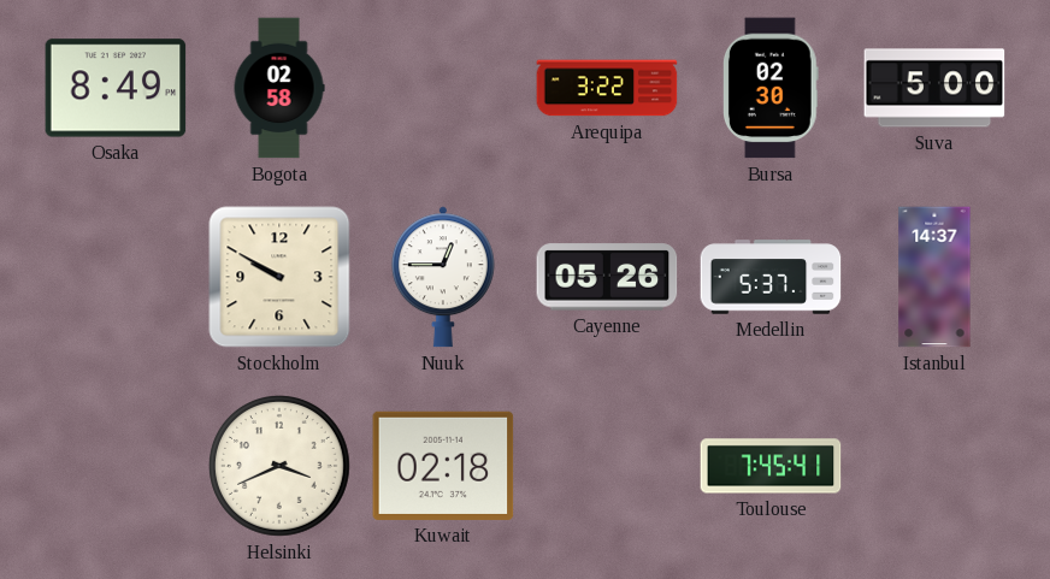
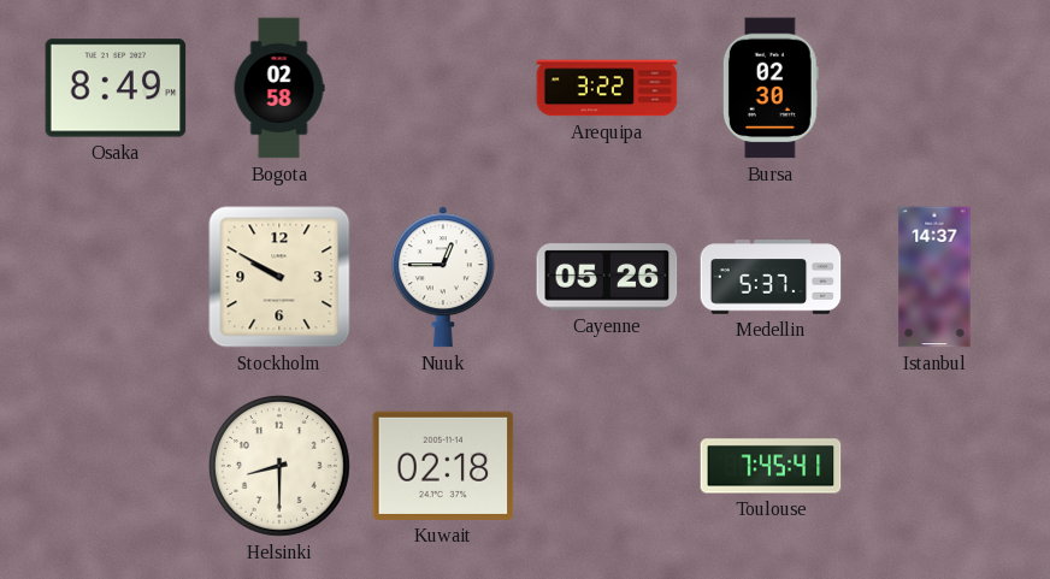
Suva: 5:00 -> none (934, 88)
Helsinki: 3:41 -> 8:30 (281, 467)
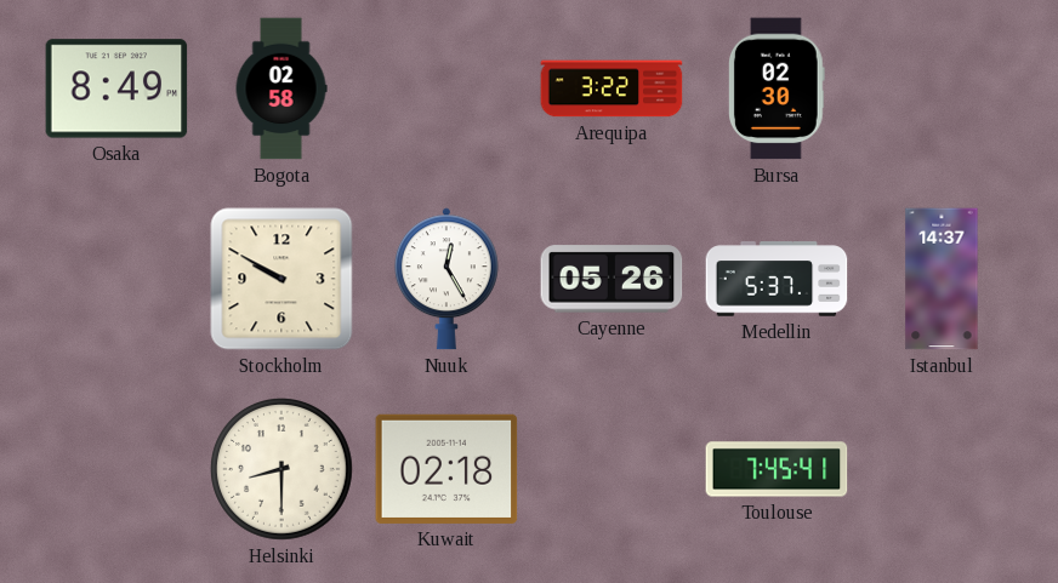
Nuuk: 12:45 -> 12:25 (446, 279)
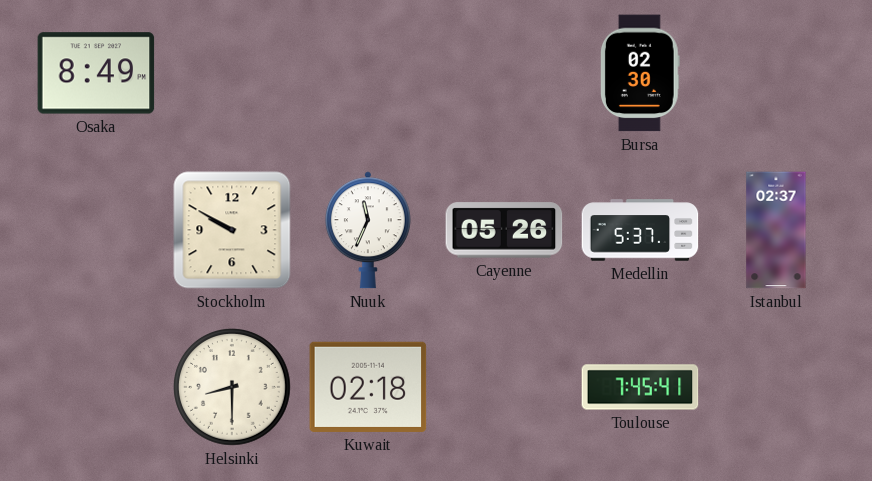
Bogota: 02:58 -> none (281, 88)
Arequipa: 3:22 -> none (612, 88)
Nuuk: 12:25 -> 11:34 (368, 230)
Istanbul: 14:37 -> 02:37 (776, 230)
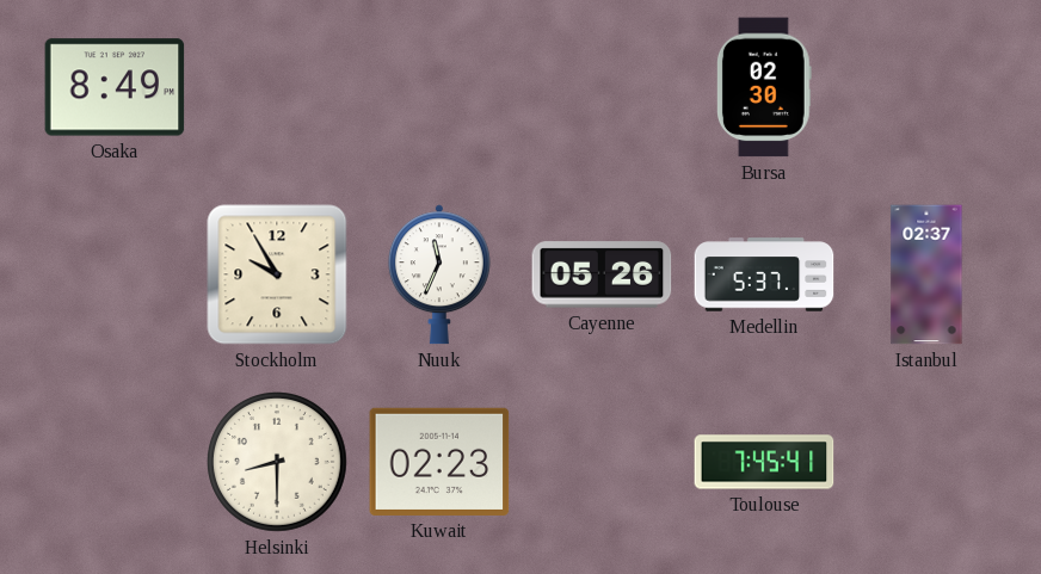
Stockholm: 9:50 -> 9:55 (277, 274)
Kuwait: 02:18 -> 02:23 (439, 462)
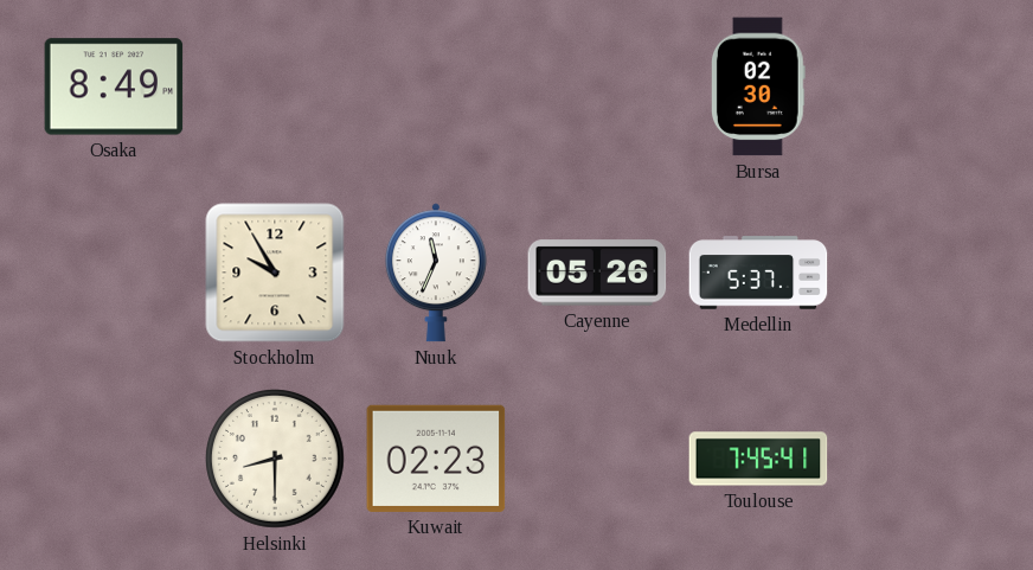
Istanbul: 02:37 -> none (926, 274)
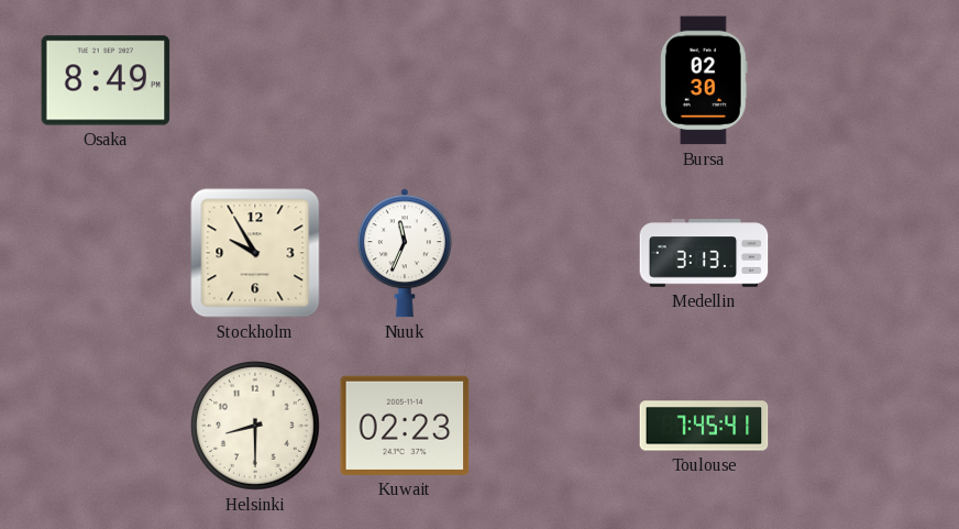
Cayenne: 05:26 -> none (597, 273)
Medellin: 5:37 -> 3:13 (704, 253)
